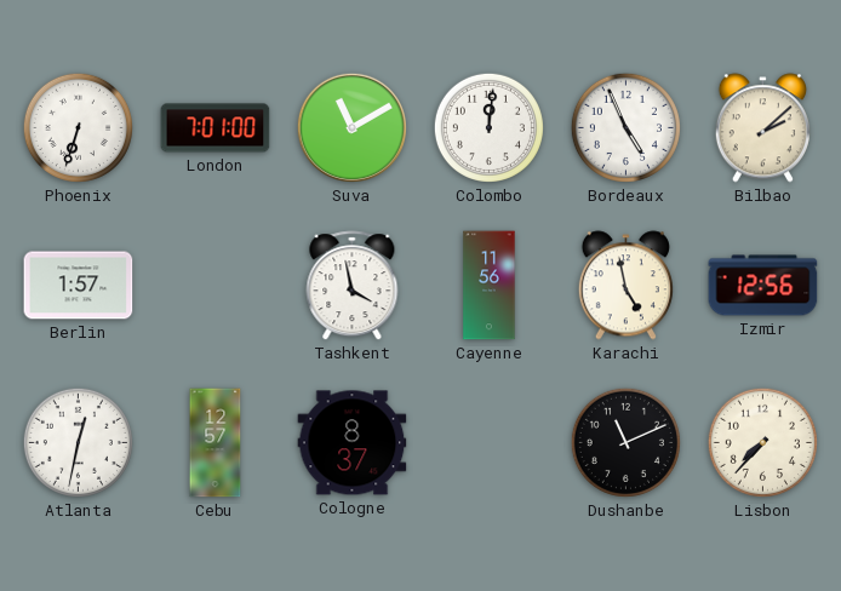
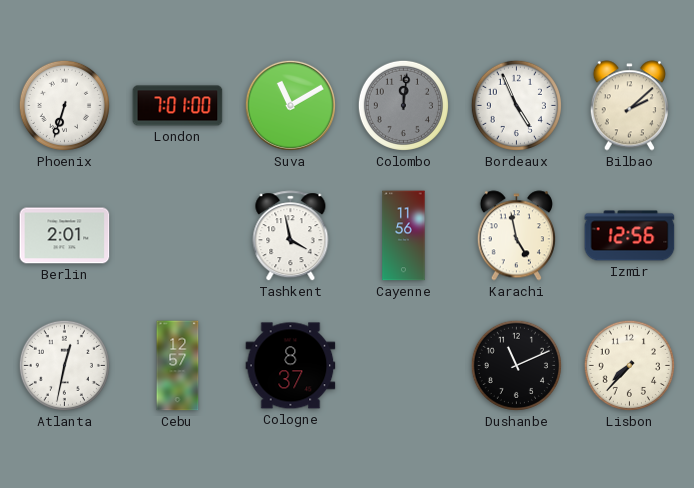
Colombo dial: white -> grey (403, 105)
Berlin: 1:57 -> 2:01 (65, 236)
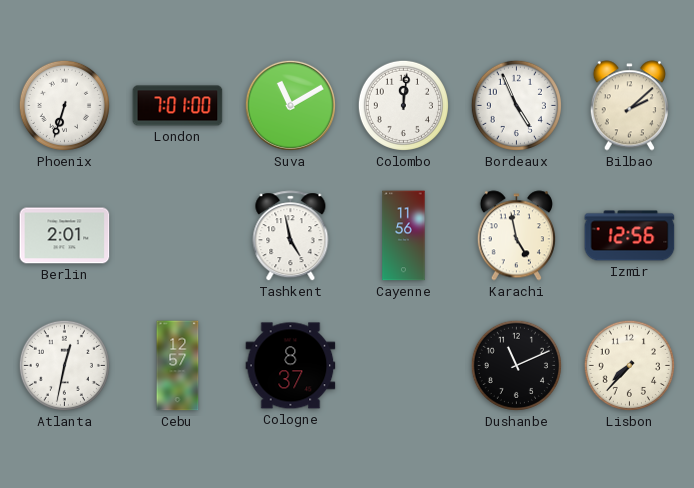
Colombo dial: grey -> white (403, 105)
Tashkent: 3:58 -> 4:58 (291, 236)
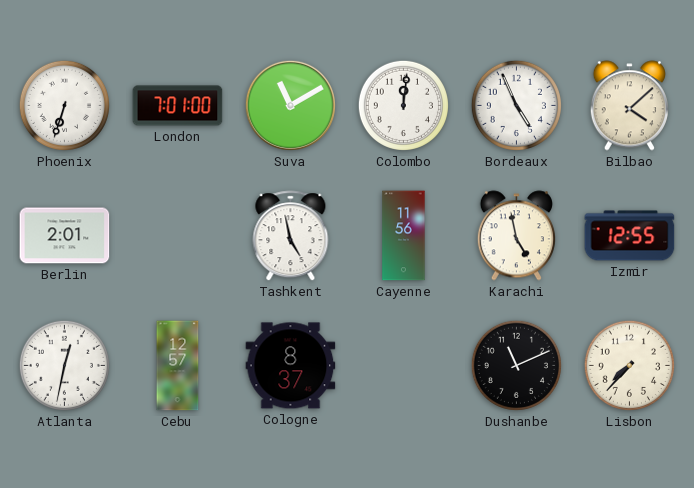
Bilbao: 2:08 -> 4:08 (629, 106)
Izmir: 12:56 -> 12:55 (630, 236)
